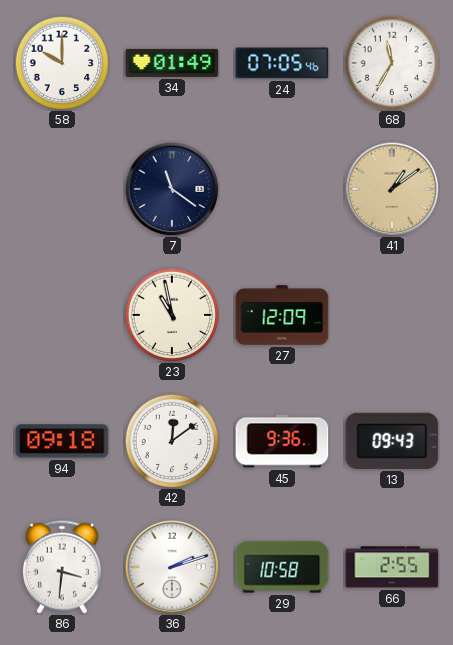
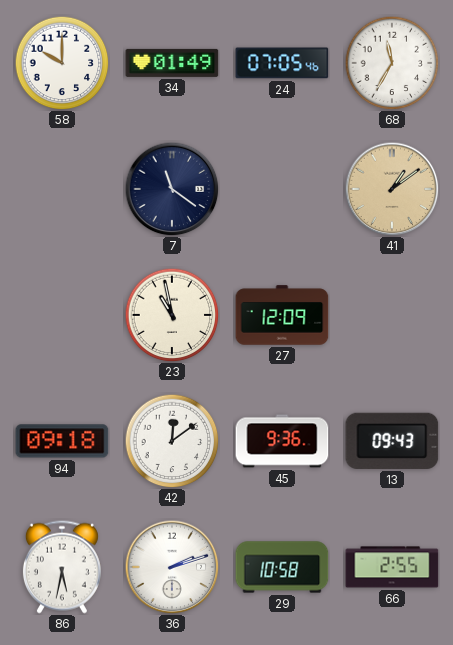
86: 3:31 -> 5:32 (62, 567)
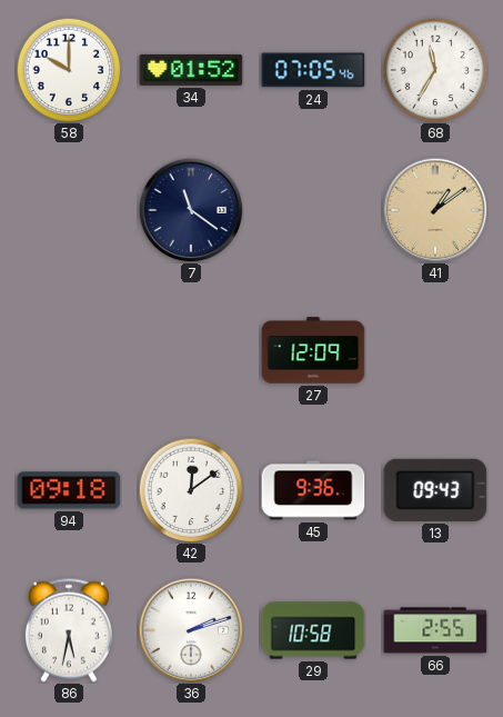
34: 01:49 -> 01:52 (191, 70)
23: 10:58 -> none (172, 315)
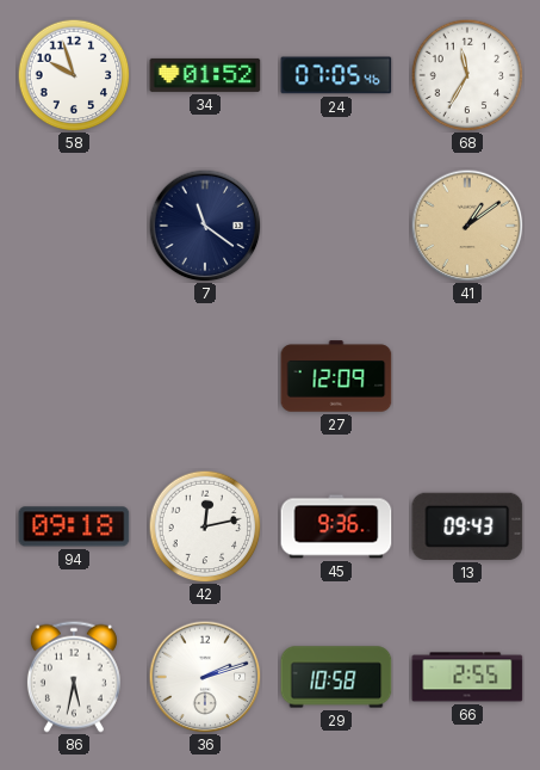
58: 10:00 -> 9:57 (74, 75)
42: 12:09 -> 12:13 (205, 526)
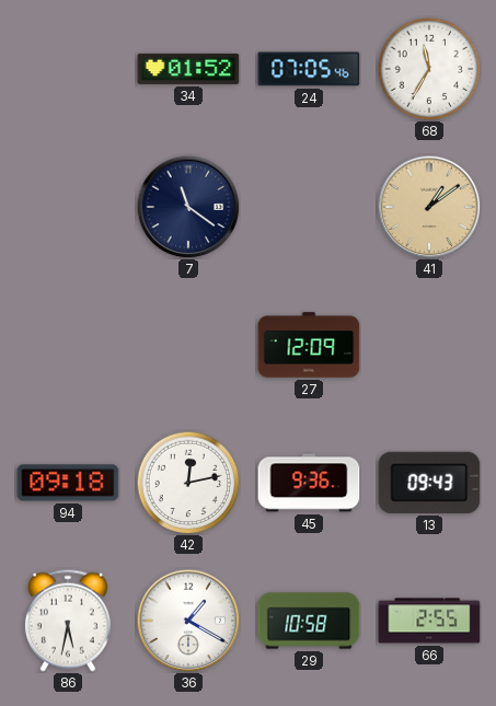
58: 9:57 -> none (74, 75)
36: 2:12 -> 1:20 (188, 621)
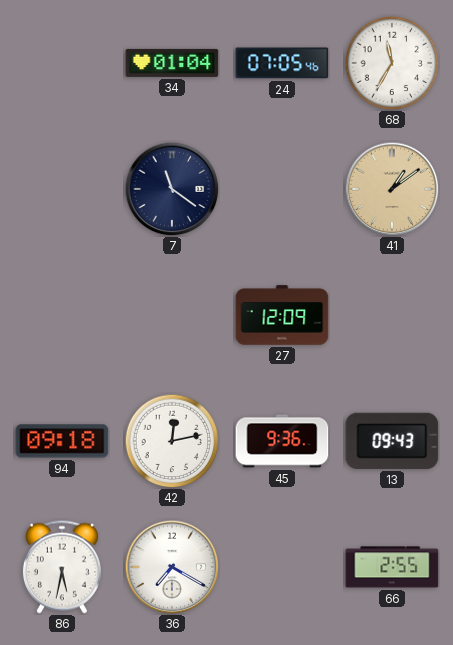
34: 01:52 -> 01:04 (172, 63)
36: 1:20 -> 7:20 (172, 567)
29: 10:58 -> none (309, 621)
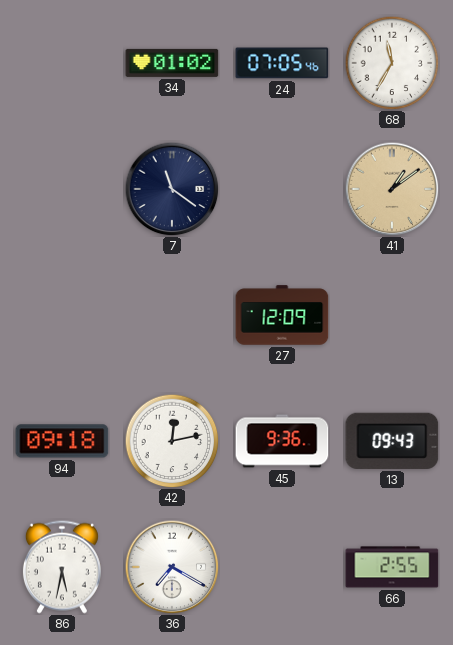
34: 01:04 -> 01:02 (172, 63)
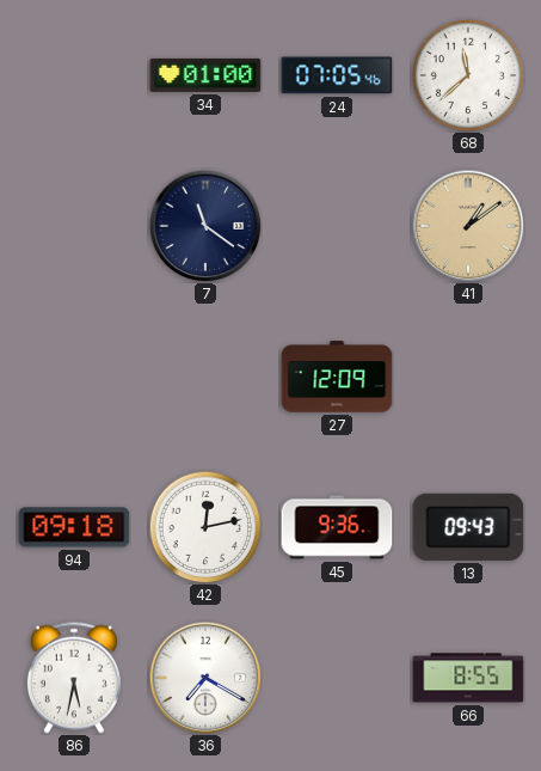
34: 01:02 -> 01:00 (205, 75)
68: 11:35 -> 11:38 (468, 75)
66: 2:55 -> 8:55 (468, 678)
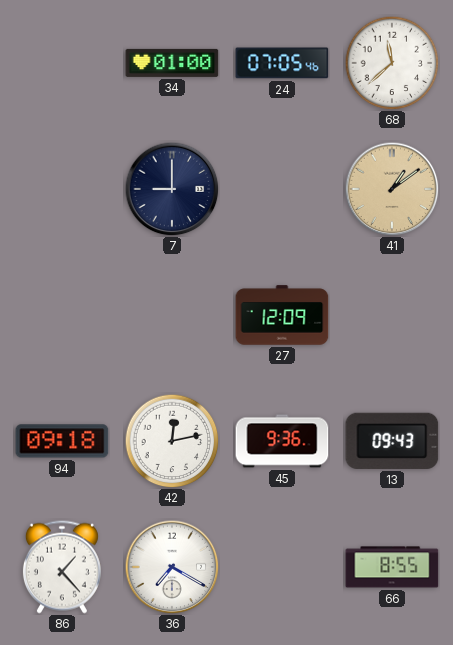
7: 11:21 -> 9:00 (172, 189)
86: 5:32 -> 1:23 (62, 567)
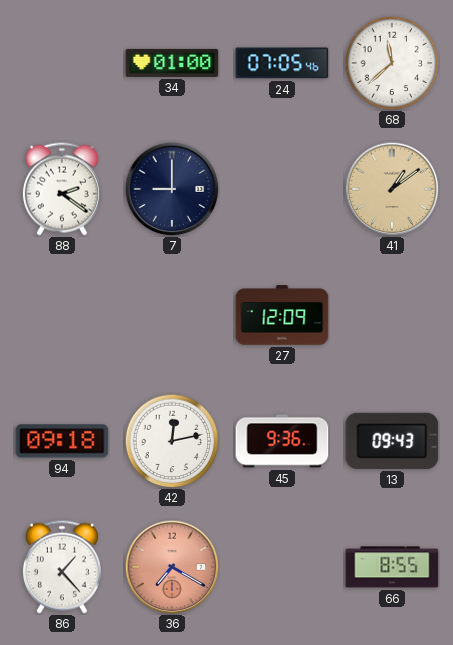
88: none -> 2:21 (62, 189)
36 dial: white -> salmon (172, 567)
